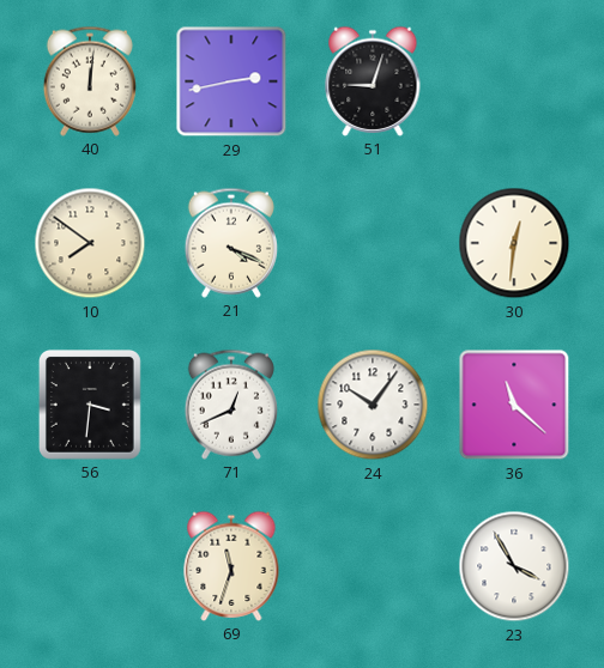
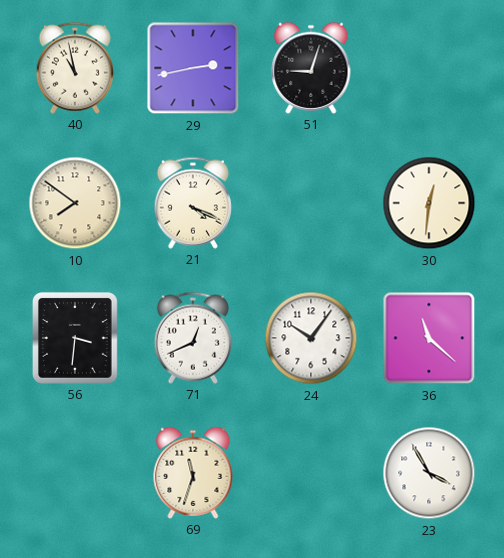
40: 12:01 -> 10:58 (75, 68)
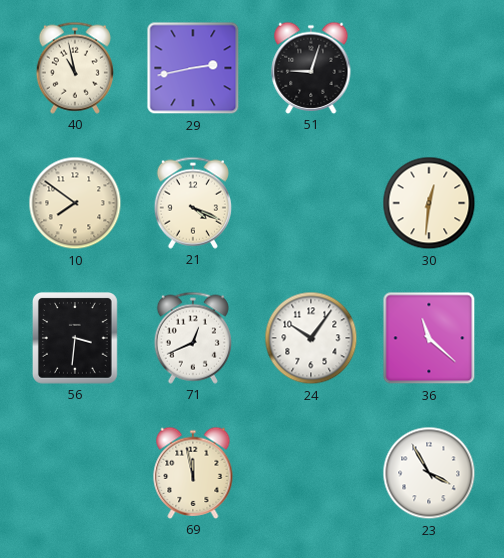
69: 11:33 -> 11:58 (193, 473)
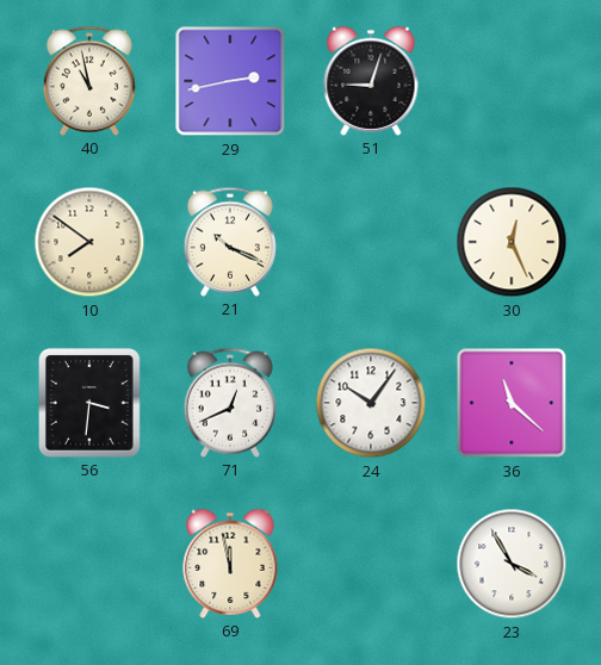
21: 4:19 -> 10:19 (230, 242)
30: 12:31 -> 12:26 (512, 242)
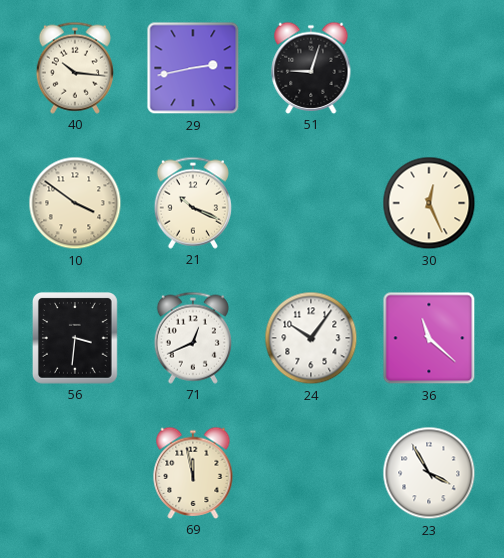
40: 10:58 -> 10:16 (75, 68)
10: 7:51 -> 3:51 (75, 203)
